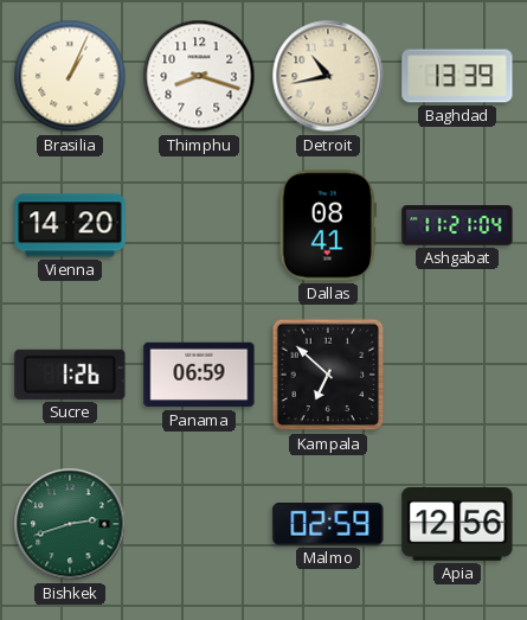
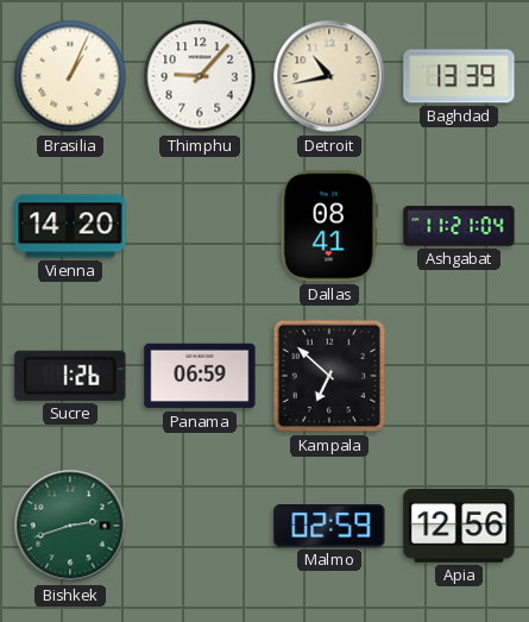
Thimphu: 8:18 -> 9:07 (200, 76)
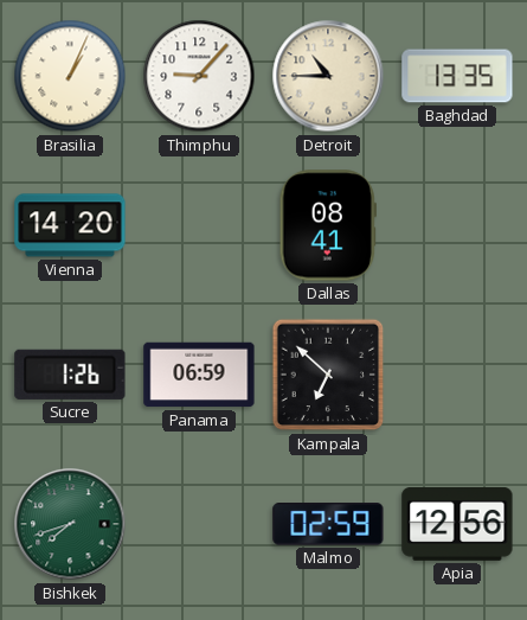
Detroit: 10:43 -> 10:45 (328, 76)
Baghdad: 13:39 -> 13:35 (457, 76)
Ashgabat: 11:21 -> none (459, 226)
Bishkek: 2:42 -> 7:42 (70, 524)
